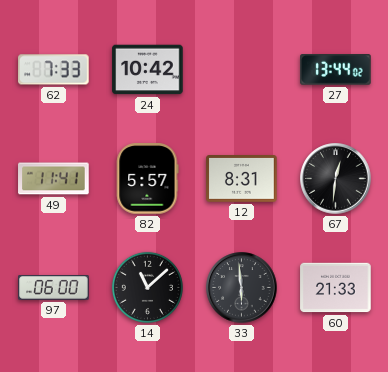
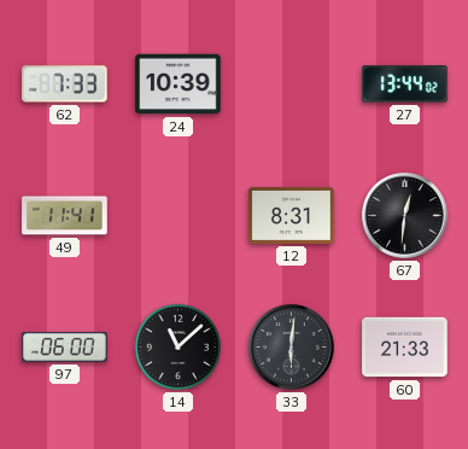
24: 10:42 -> 10:39 (179, 84)
82: 5:57 -> none (148, 179)
33: 5:59 -> 6:01 (292, 348)
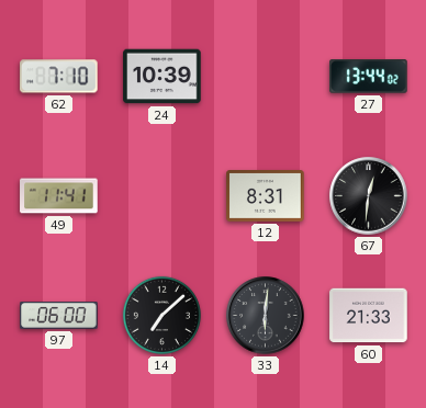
62: 7:33 -> 7:10 (59, 77)
14: 11:08 -> 7:08 (161, 315)
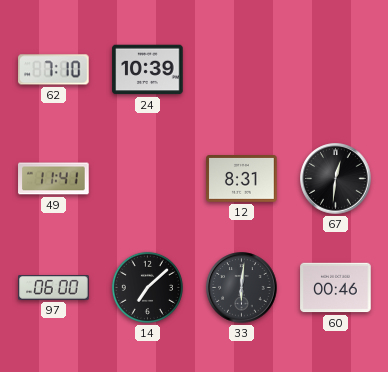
27: 13:44 -> none (369, 77)
60: 21:33 -> 00:46 (336, 288)
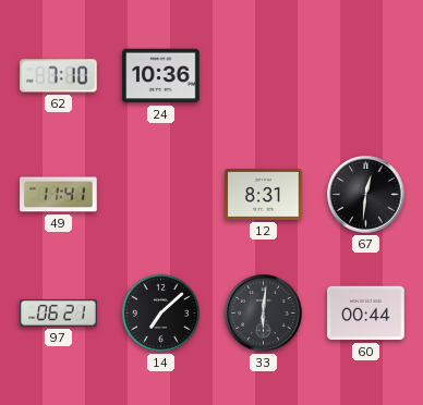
24: 10:39 -> 10:36 (161, 76)
97: 06:00 -> 06:21 (59, 314)
60: 00:46 -> 00:44 (366, 314)
